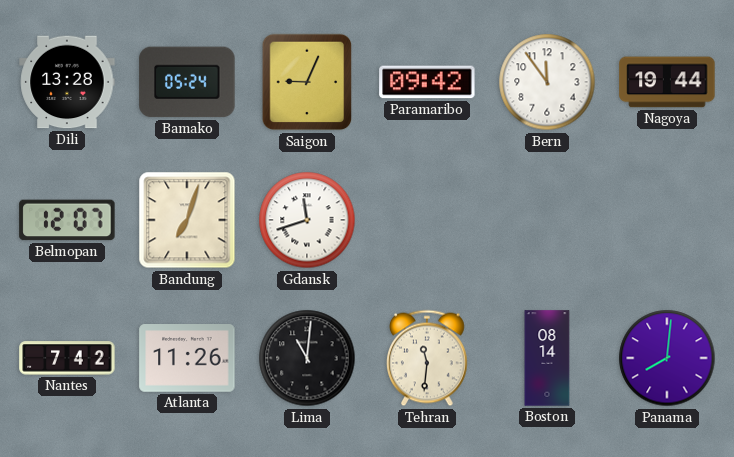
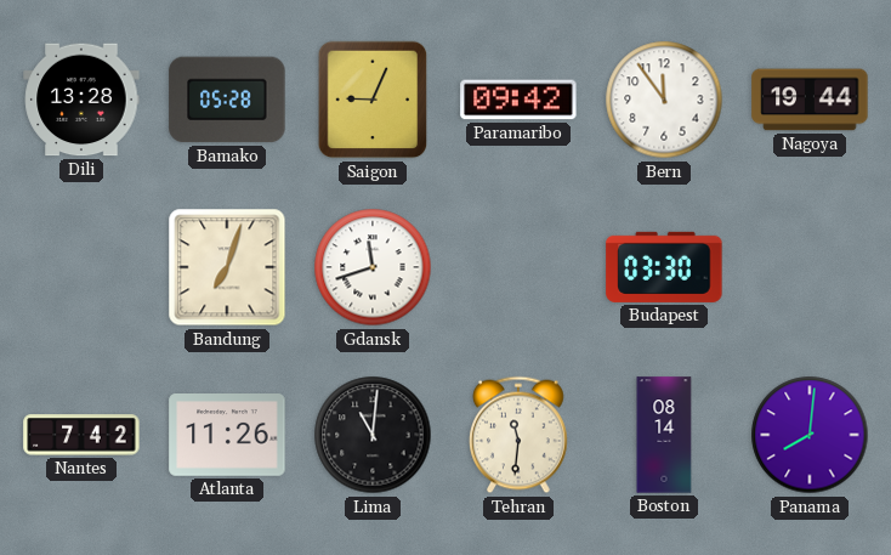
Bamako: 05:24 -> 05:28 (227, 100)
Belmopan: 12:07 -> none (67, 220)
Budapest: none -> 03:30 (664, 267)
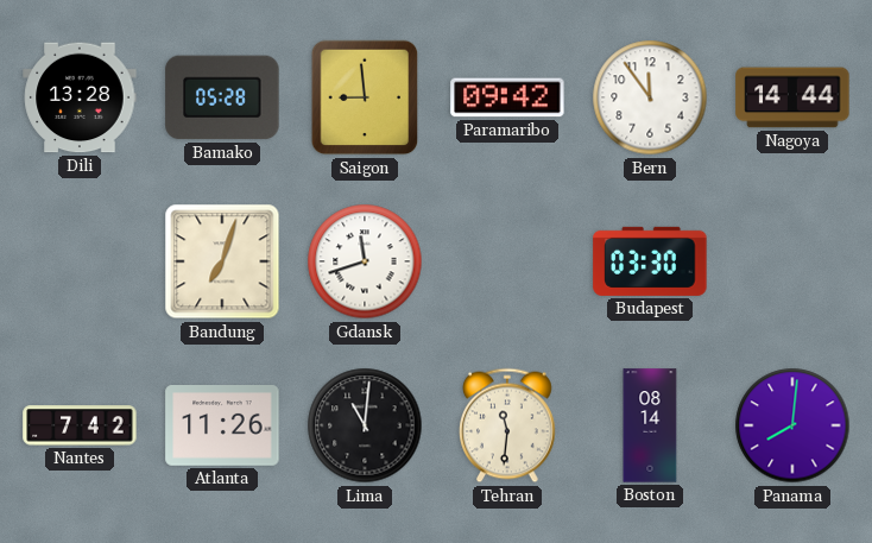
Saigon: 9:04 -> 8:59 (365, 97)
Nagoya: 19:44 -> 14:44 (792, 97)
